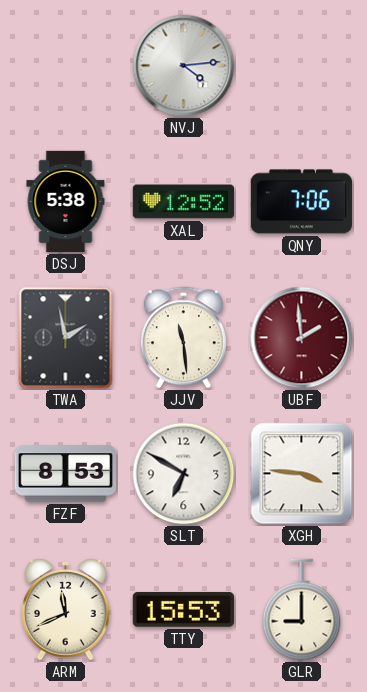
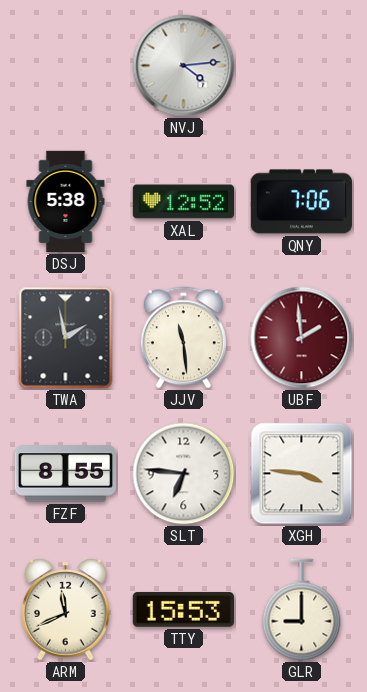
FZF: 8:53 -> 8:55 (65, 474)
SLT: 6:50 -> 6:46 (184, 474)
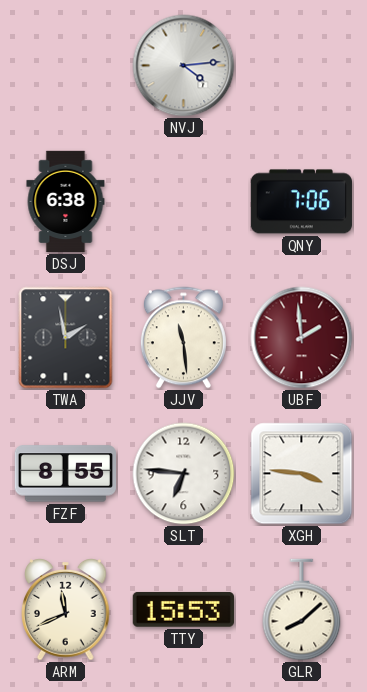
DSJ: 5:38 -> 6:38 (66, 202)
XAL: 12:52 -> none (183, 202)
GLR: 9:00 -> 8:08 (302, 610)
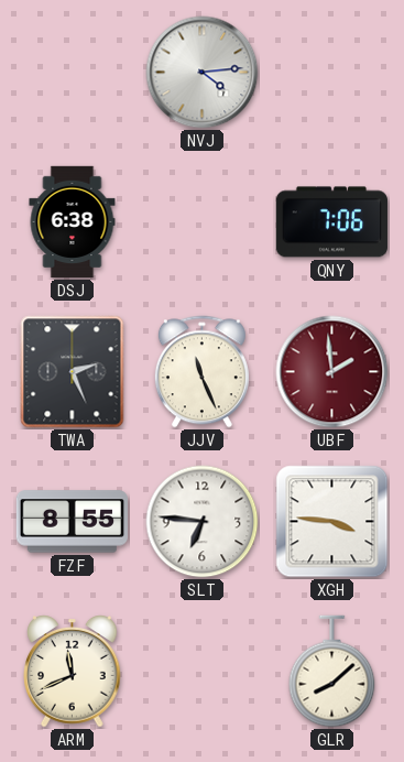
TWA: 1:58 -> 2:26 (73, 372)
JJV: 11:29 -> 11:26 (201, 372)
TTY: 15:53 -> none (183, 610)
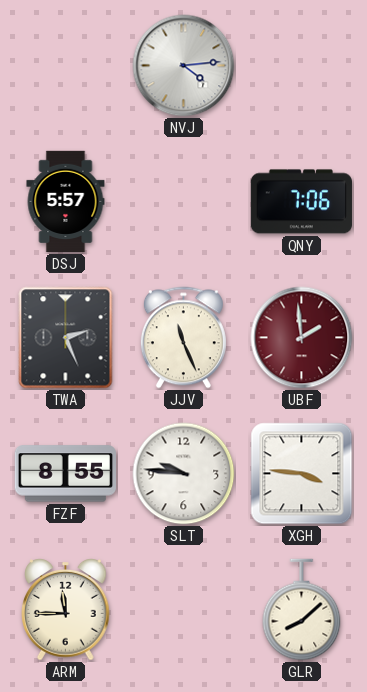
DSJ: 6:38 -> 5:57 (66, 202)
SLT: 6:46 -> 9:46 (184, 474)
ARM: 11:41 -> 11:45 (66, 610)
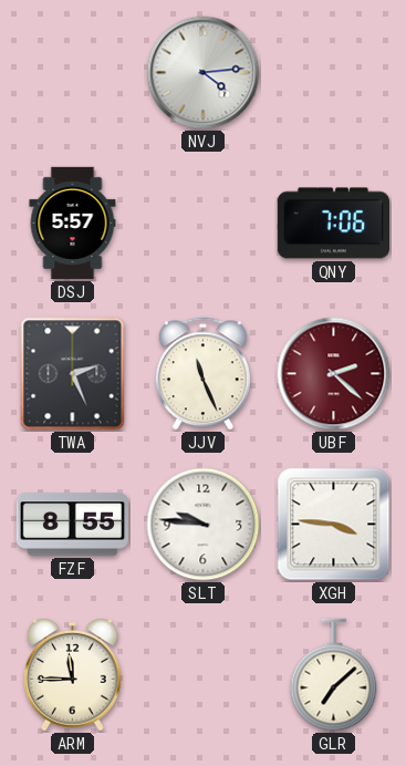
UBF: 1:59 -> 2:22 (334, 374)
GLR: 8:08 -> 7:08 (334, 675)
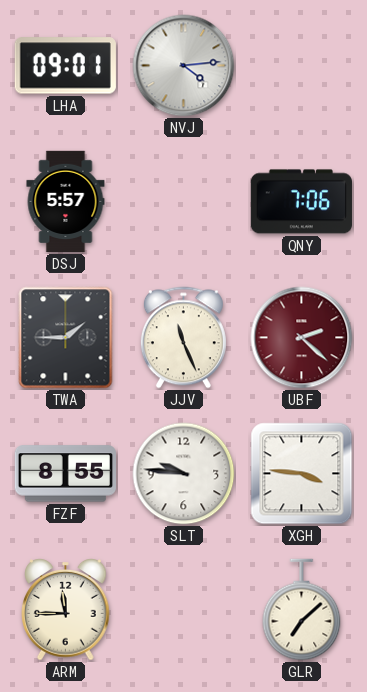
LHA: none -> 09:01 (65, 66)
TWA: 2:26 -> 1:45 (66, 338)
